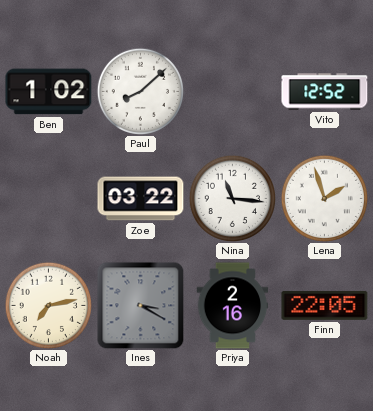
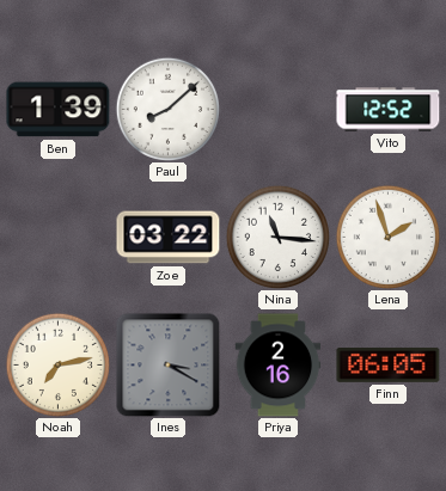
Ben: 1:02 -> 1:39 (59, 110)
Finn: 22:05 -> 06:05 (389, 366)
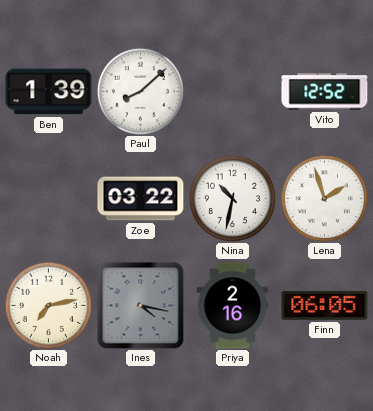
Nina: 11:16 -> 10:32 (232, 198)
Ines: 3:20 -> 4:17 (141, 306)
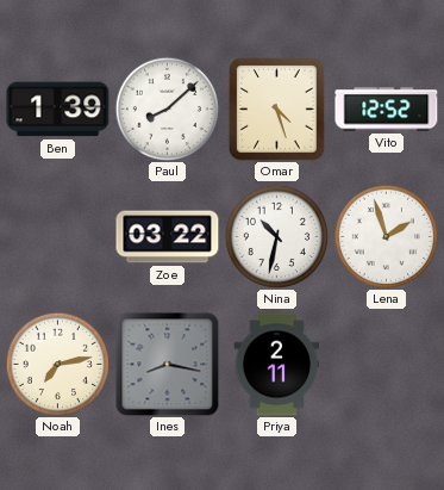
Omar: none -> 4:27 (277, 110)
Ines: 4:17 -> 8:17 (168, 365)
Priya: 2:16 -> 2:11 (277, 365)
Finn: 06:05 -> none (325, 306)
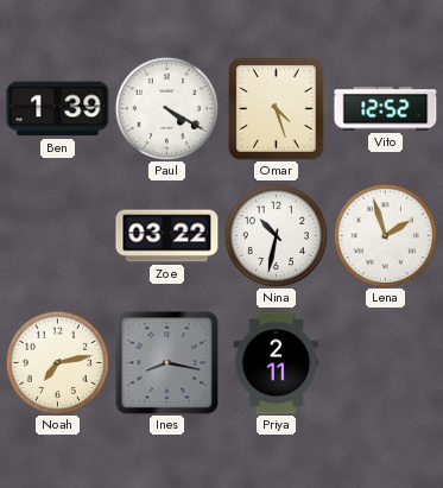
Paul: 8:08 -> 4:20 (166, 108)
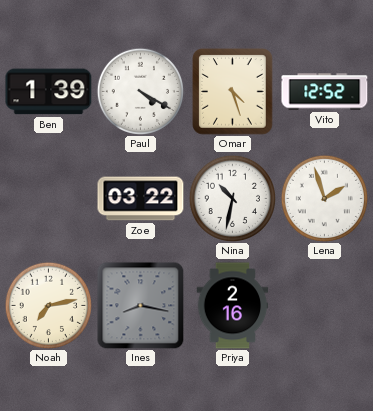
Priya: 2:11 -> 2:16 (233, 306)
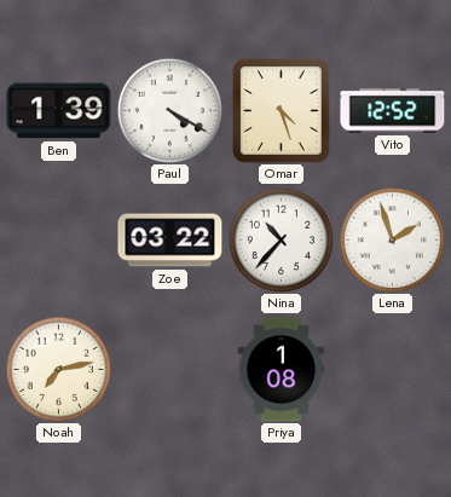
Nina: 10:32 -> 10:37 (281, 239)
Ines: 8:17 -> none (141, 306)
Priya: 2:16 -> 1:08 (282, 370)
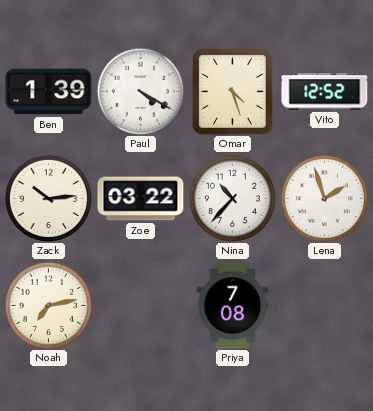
Zack: none -> 10:14 (48, 198)
Priya: 1:08 -> 7:08 (233, 306)
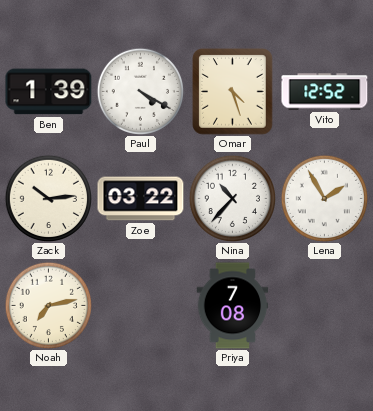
Lena: 1:57 -> 1:55 (324, 198)
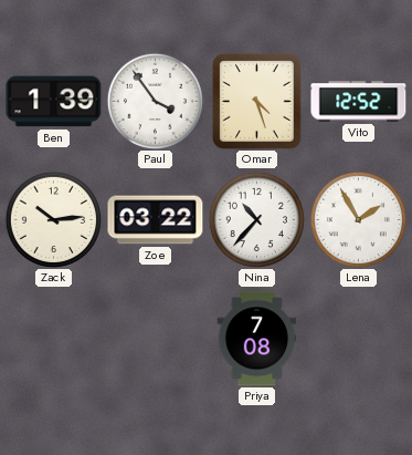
Paul: 4:20 -> 3:54 (155, 101)
Noah: 7:13 -> none (48, 305)
